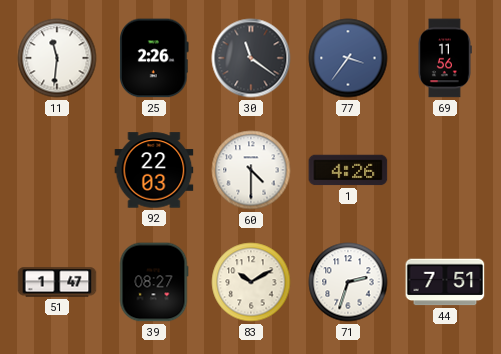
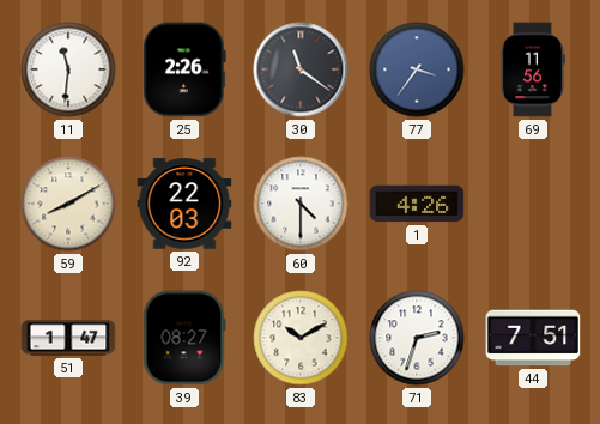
59: none -> 8:10 (68, 204)
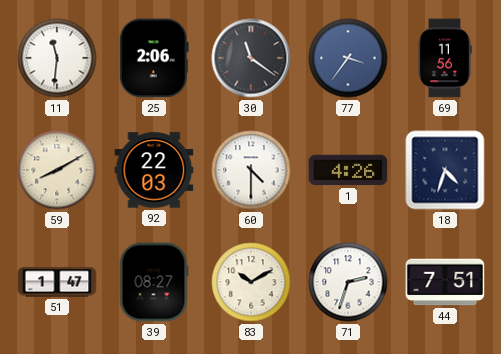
25: 2:26 -> 2:06 (155, 58)
18: none -> 4:33 (445, 170)
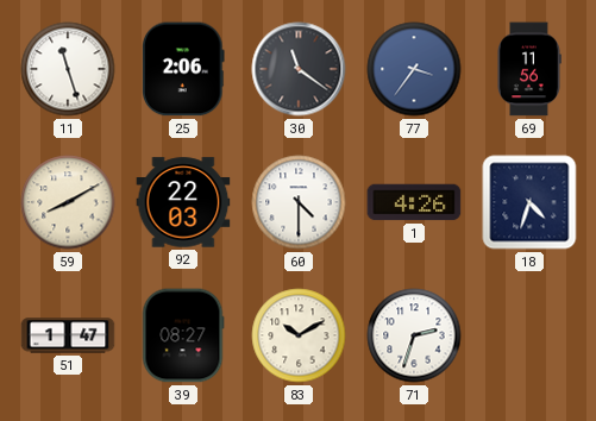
11: 11:31 -> 11:27 (68, 69)
44: 7:51 -> none (445, 282)
